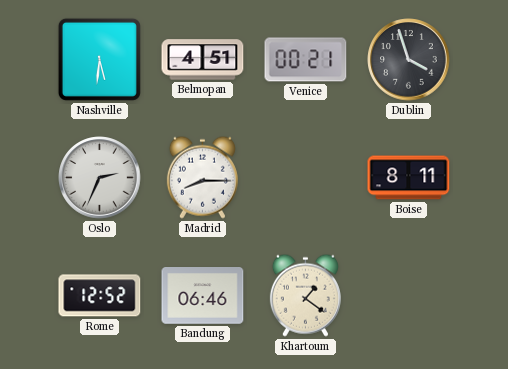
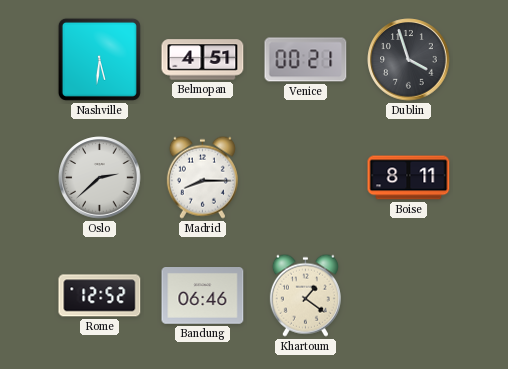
Oslo: 2:34 -> 2:38 (100, 178)
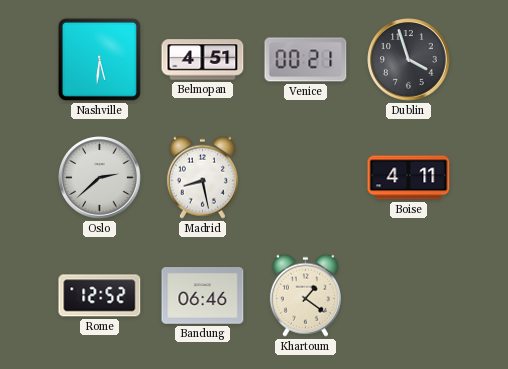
Madrid: 8:15 -> 8:28 (202, 177)
Boise: 8:11 -> 4:11 (409, 178)
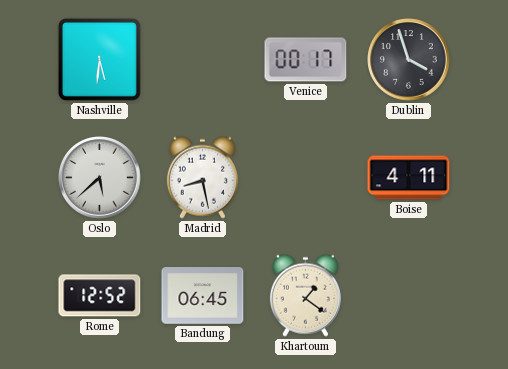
Belmopan: 4:51 -> none (203, 60)
Venice: 00:21 -> 00:17 (306, 60)
Oslo: 2:38 -> 5:38 (100, 178)
Bandung: 06:46 -> 06:45 (203, 296)
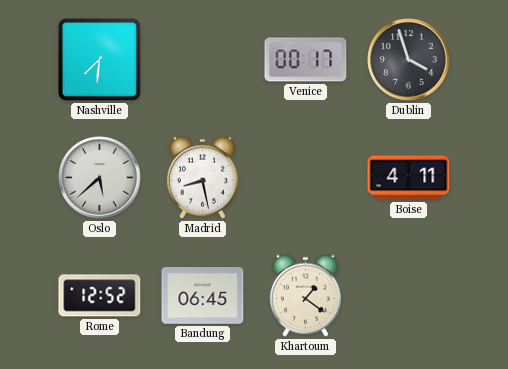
Nashville: 5:31 -> 7:31 (99, 59)
